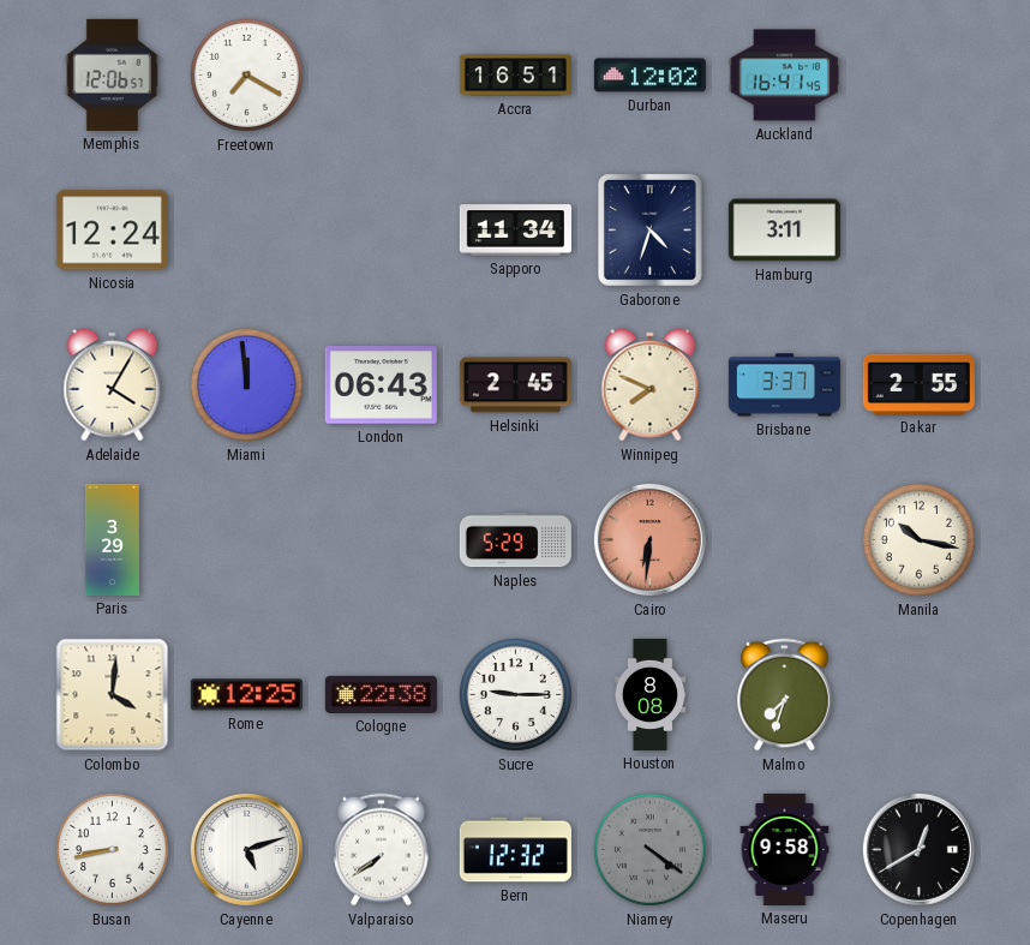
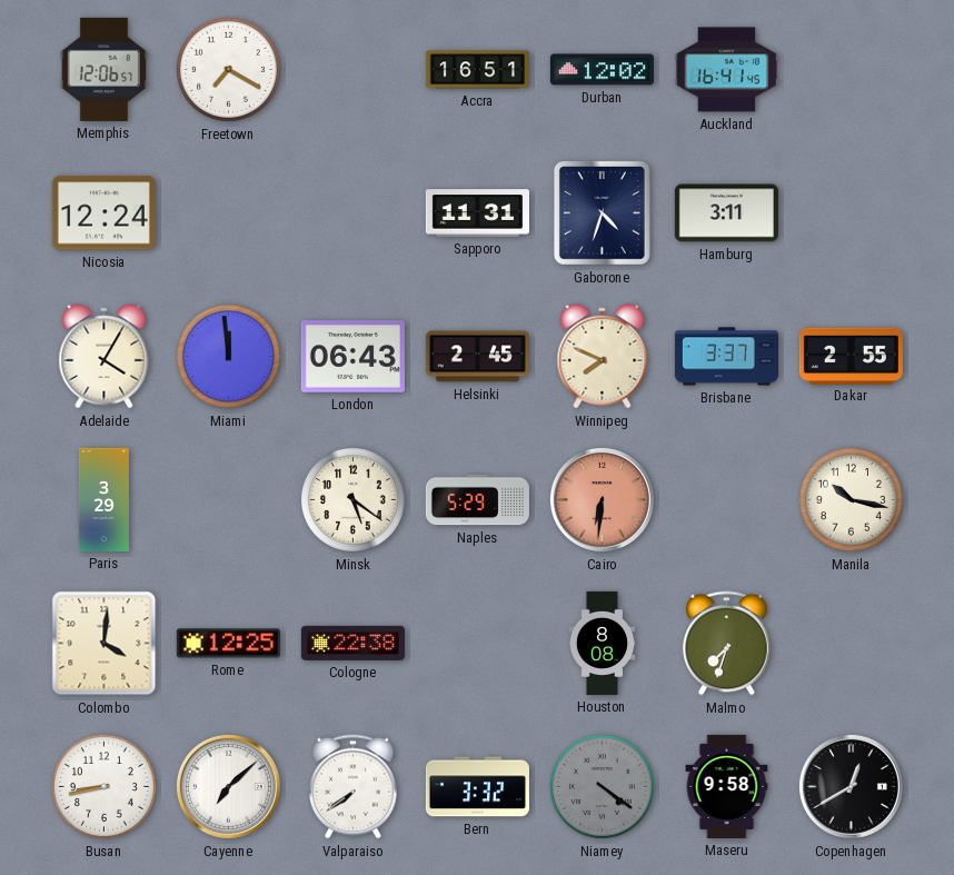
Sapporo: 11:34 -> 11:31 (477, 213)
Minsk: none -> 5:21 (352, 499)
Sucre: 9:15 -> none (515, 694)
Cayenne: 5:12 -> 7:08 (228, 786)
Bern: 12:32 -> 3:32 (477, 787)
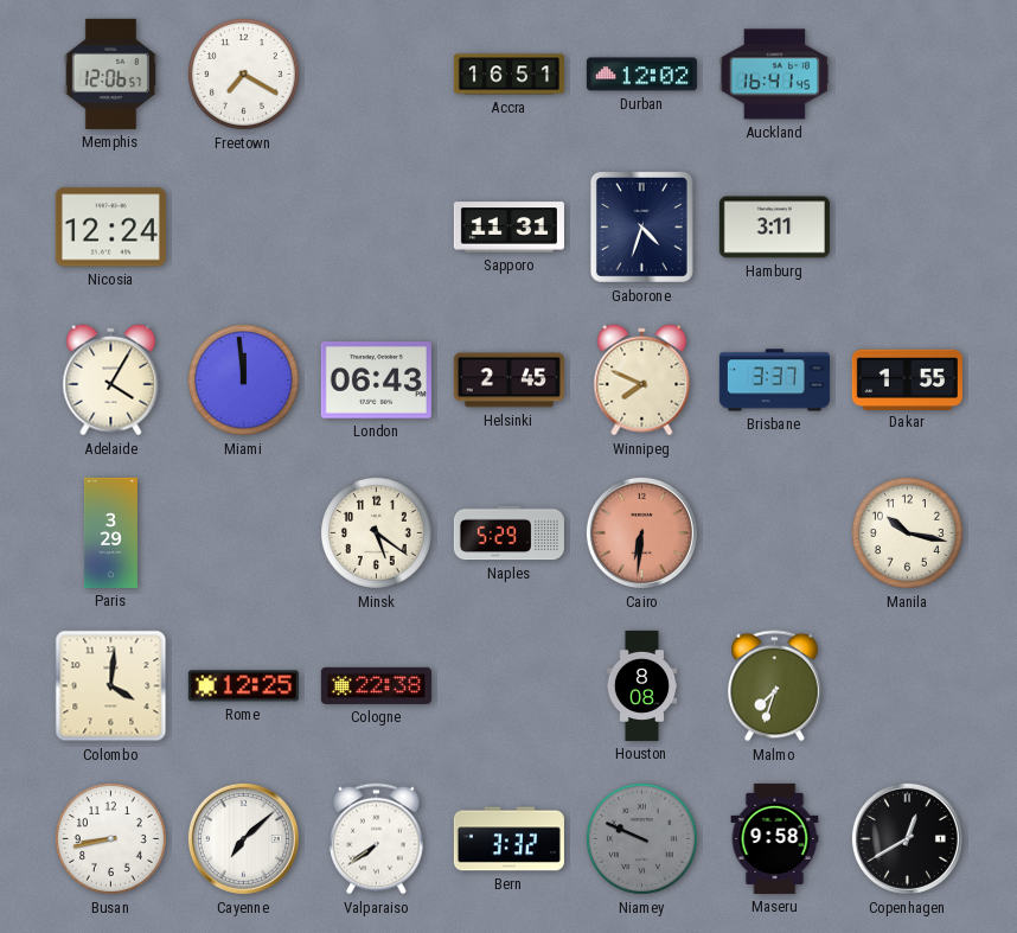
Dakar: 2:55 -> 1:55 (907, 379)
Niamey: 4:21 -> 9:49 (641, 838)
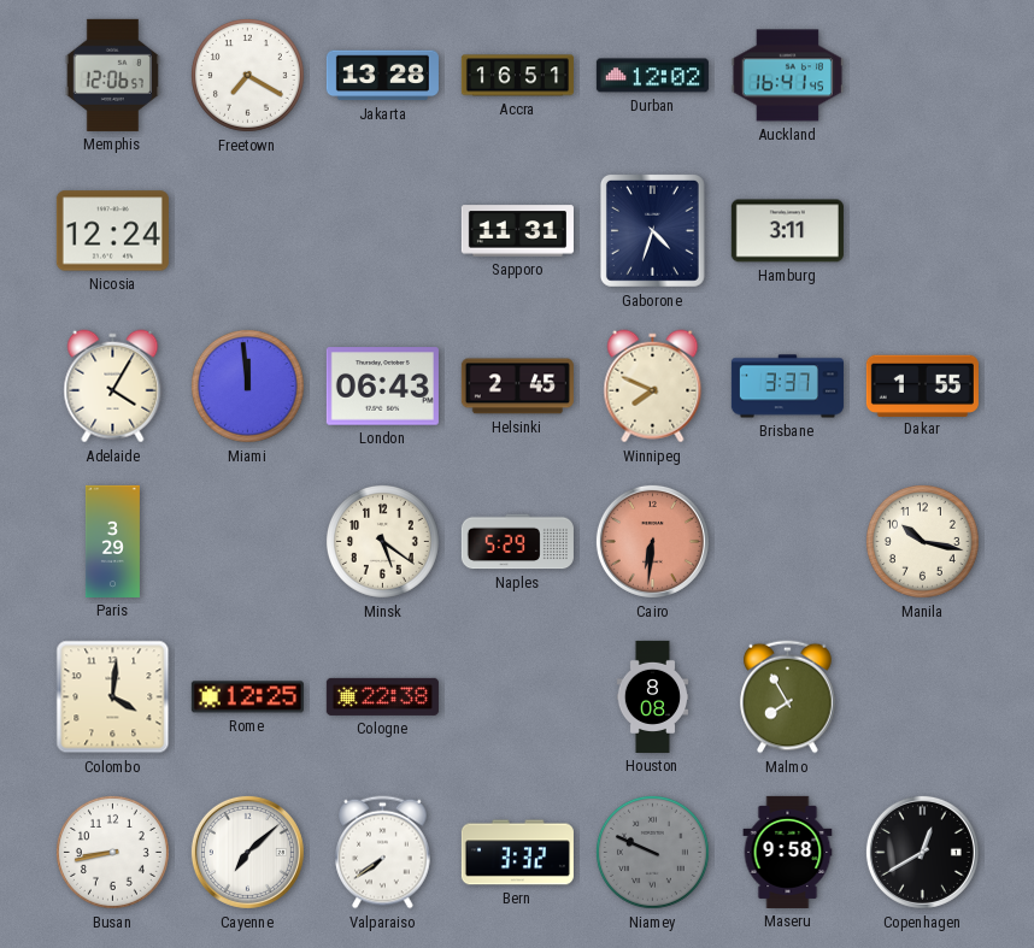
Jakarta: none -> 13:28 (382, 76)
Malmo: 7:33 -> 7:55 (788, 697)
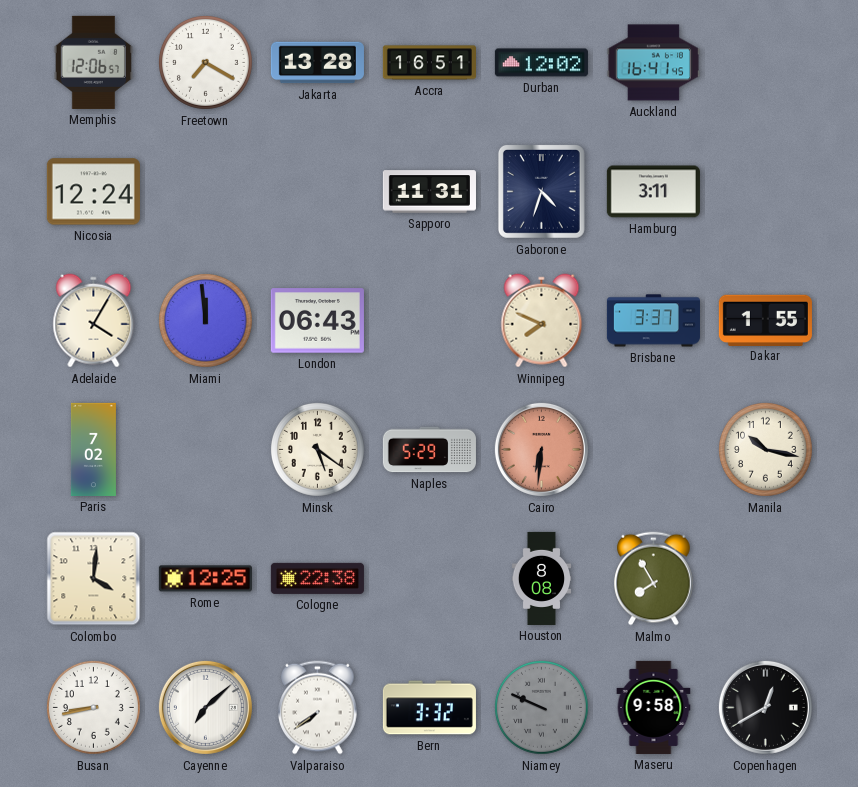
Helsinki: 2:45 -> none (517, 387)
Paris: 3:29 -> 7:02 (93, 449)
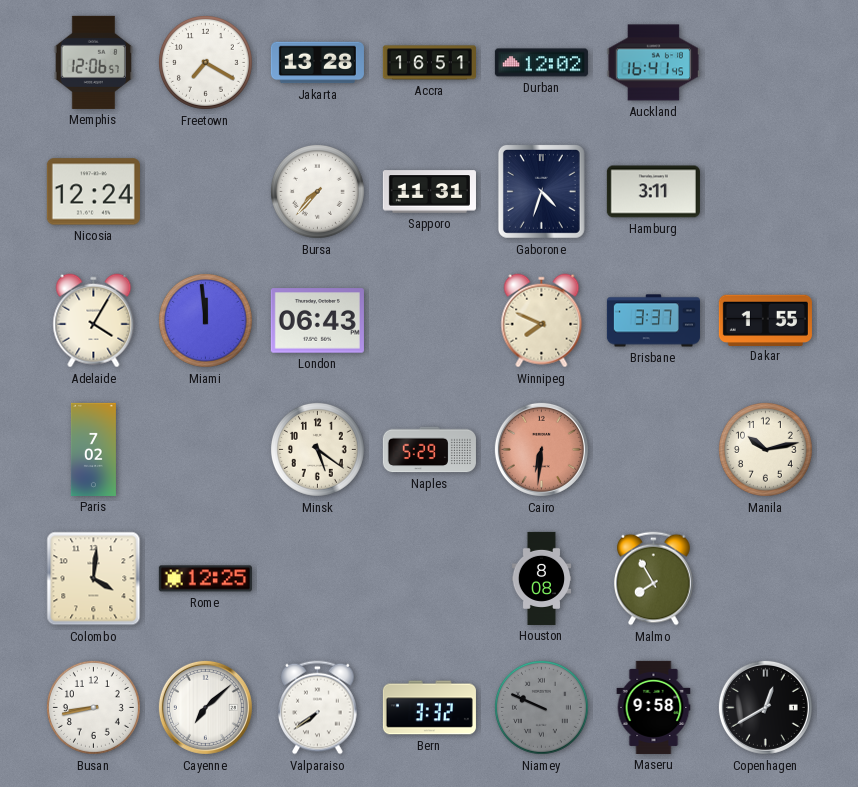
Bursa: none -> 7:37 (317, 191)
Manila: 10:17 -> 10:13 (765, 449)
Cologne: 22:38 -> none (317, 578)
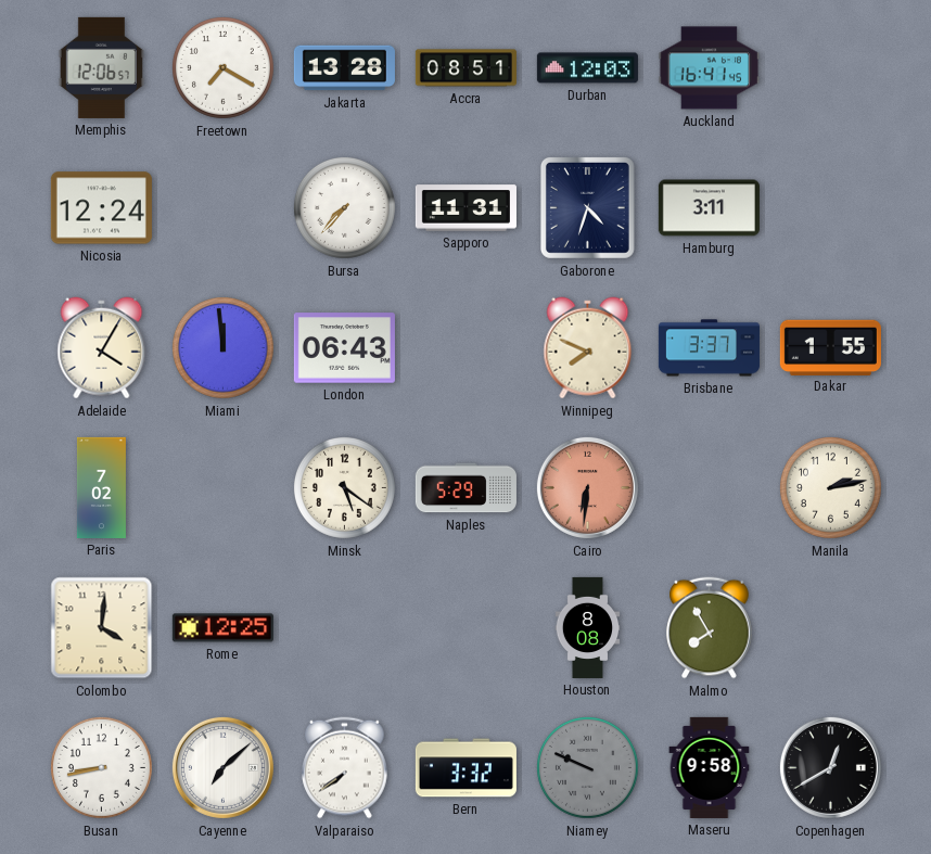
Accra: 16:51 -> 08:51 (465, 68)
Durban: 12:02 -> 12:03 (587, 68)
Manila: 10:13 -> 2:13 (830, 487)
